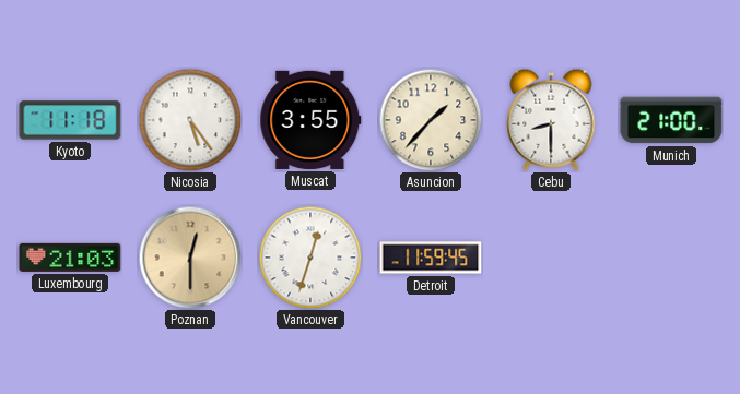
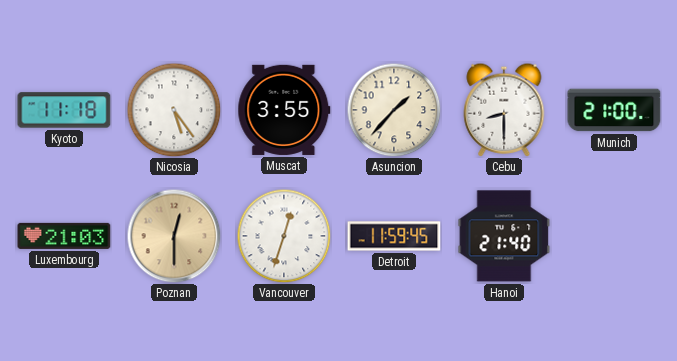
Hanoi: none -> 21:40 (504, 236)
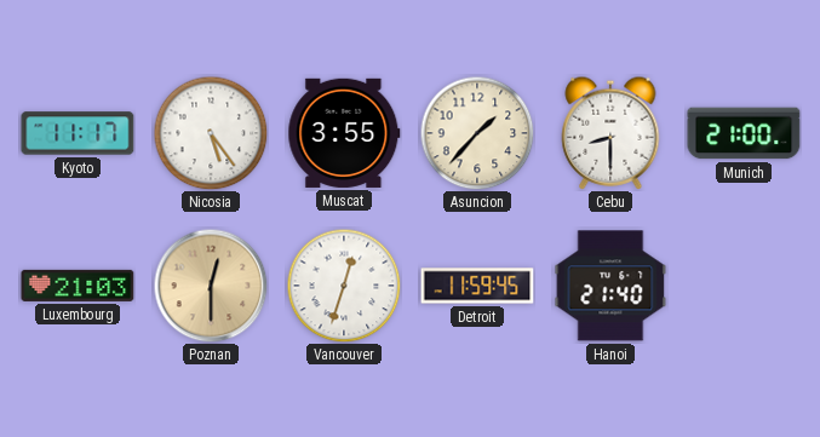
Kyoto: 11:18 -> 11:17 (78, 133)
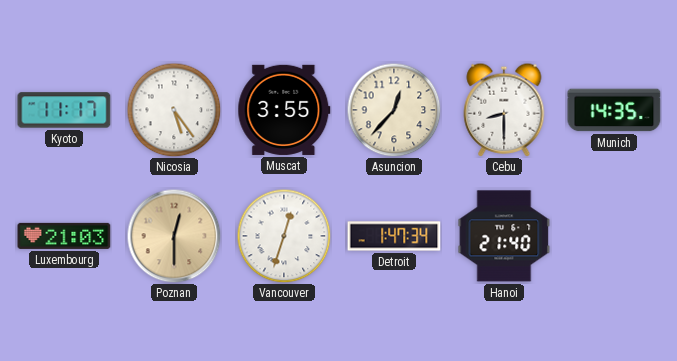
Asuncion: 1:37 -> 12:37 (394, 110)
Munich: 21:00 -> 14:35 (614, 110)
Detroit: 11:59 -> 1:47 (394, 236)
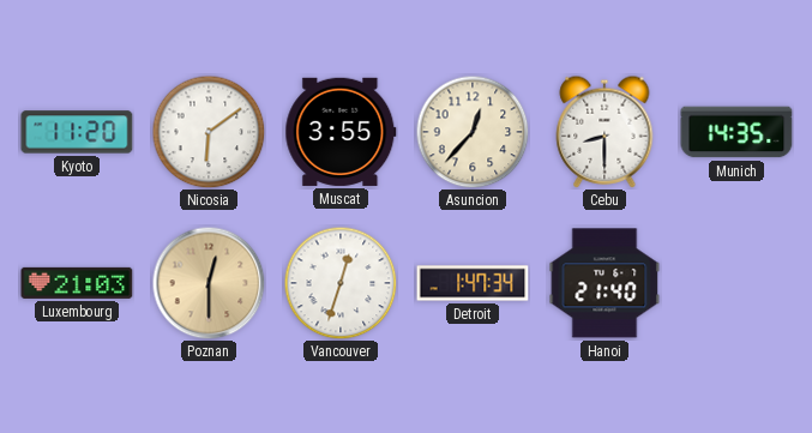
Kyoto: 11:17 -> 11:20 (77, 132)
Nicosia: 5:24 -> 6:09 (209, 132)
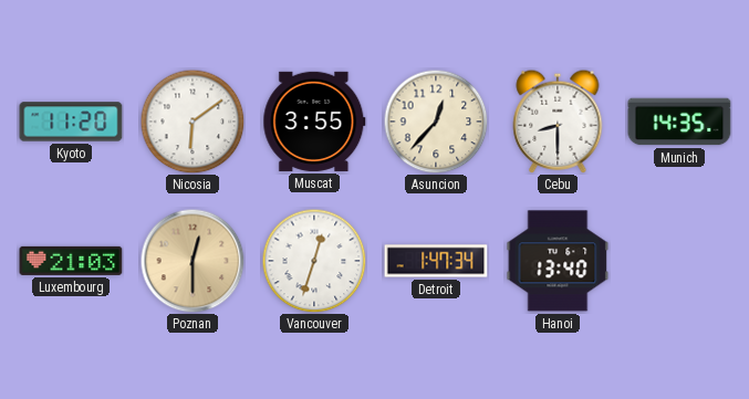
Hanoi: 21:40 -> 13:40 (558, 261)
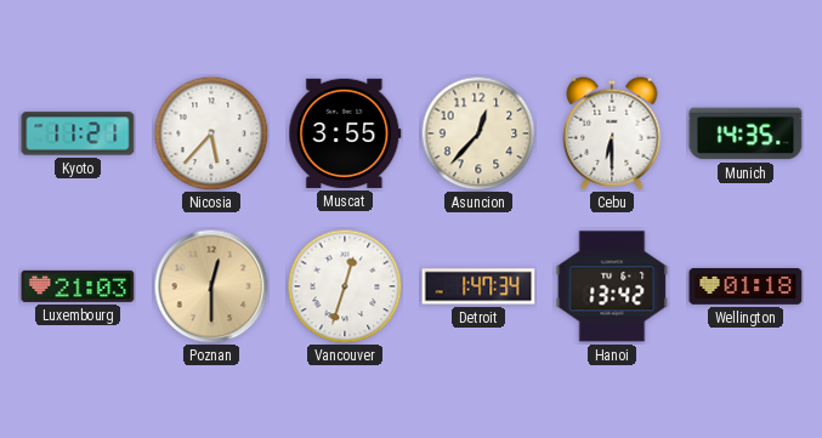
Kyoto: 11:20 -> 11:21 (78, 133)
Nicosia: 6:09 -> 5:37 (211, 133)
Cebu: 8:30 -> 6:30 (612, 133)
Hanoi: 13:40 -> 13:42 (612, 286)
Wellington: none -> 01:18 (746, 286)
